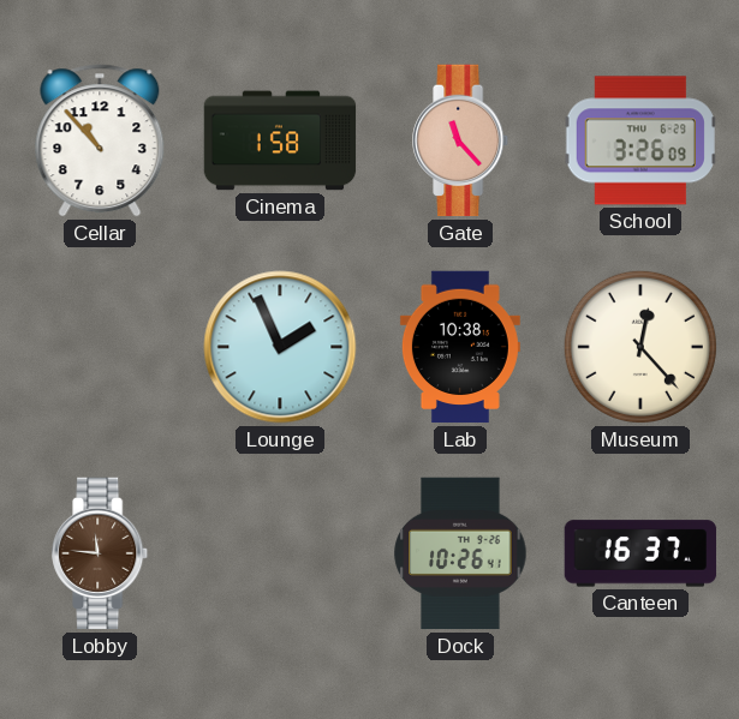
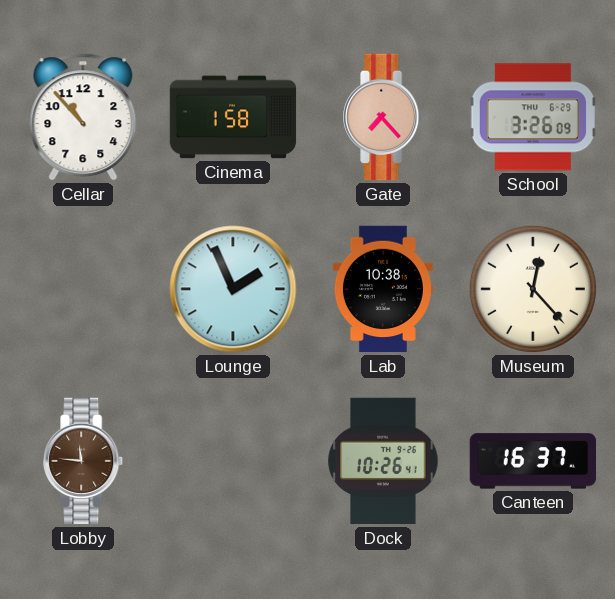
Gate: 11:23 -> 7:23 (384, 117)
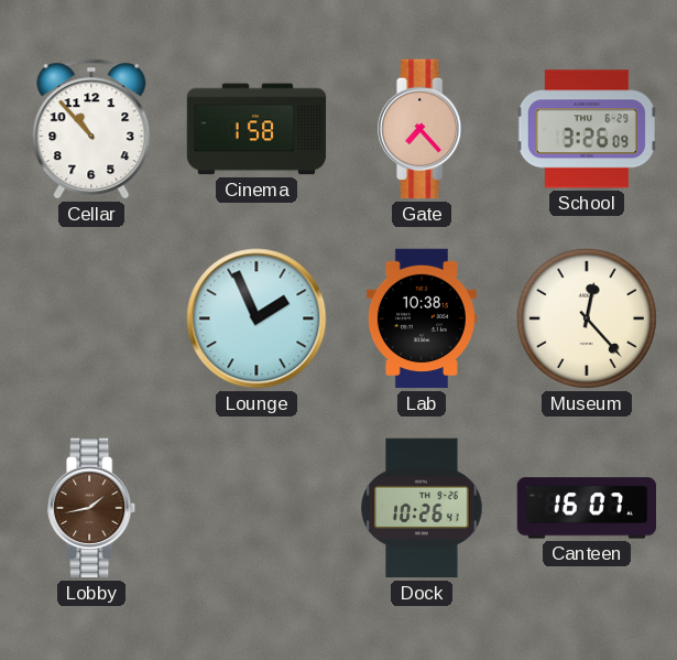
Lobby: 11:46 -> 1:43 (92, 508)
Canteen: 16:37 -> 16:07 (587, 508)
